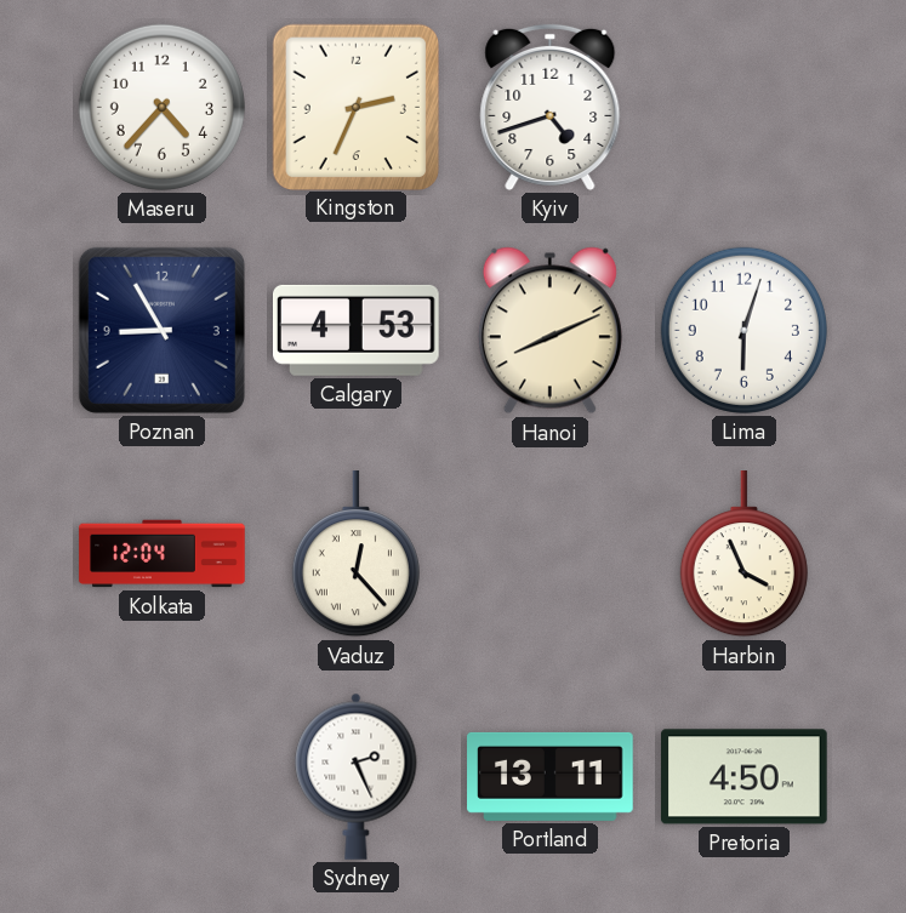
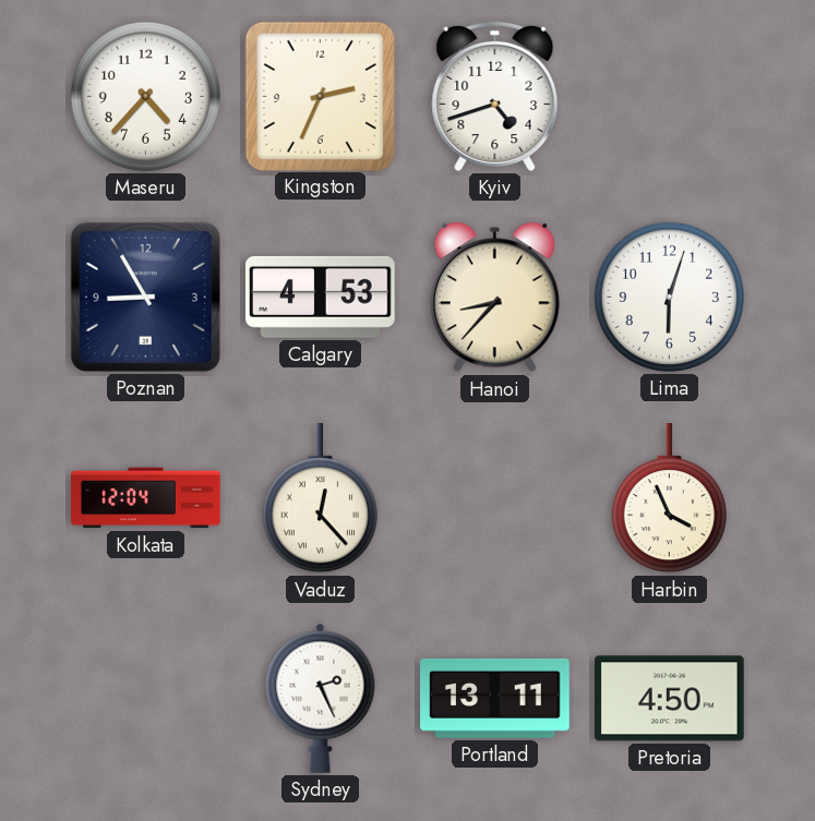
Hanoi: 8:11 -> 8:37 (494, 298)
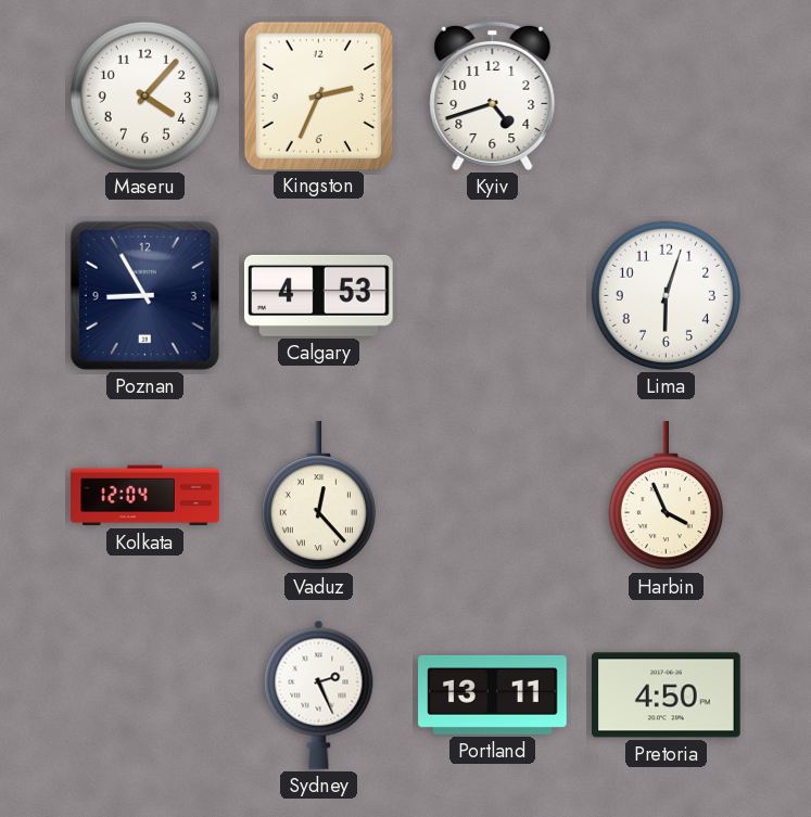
Maseru: 4:37 -> 4:07 (144, 95)
Hanoi: 8:37 -> none (494, 298)
